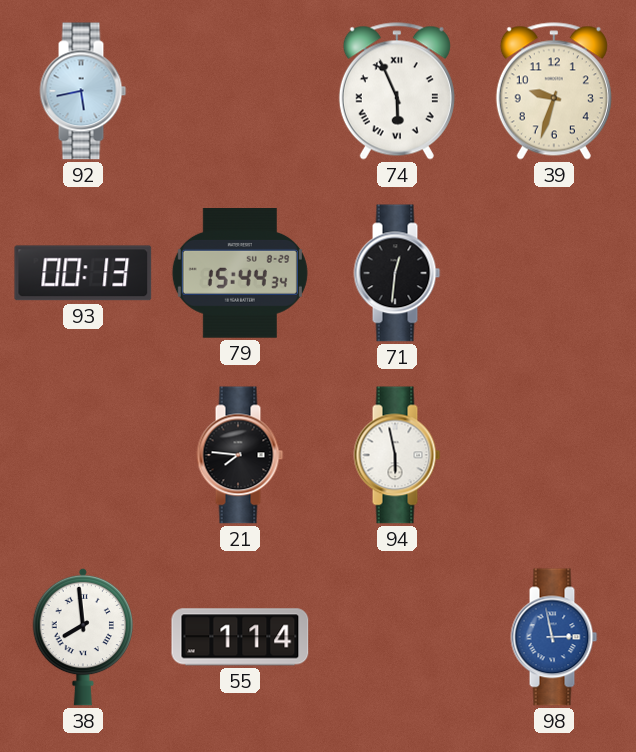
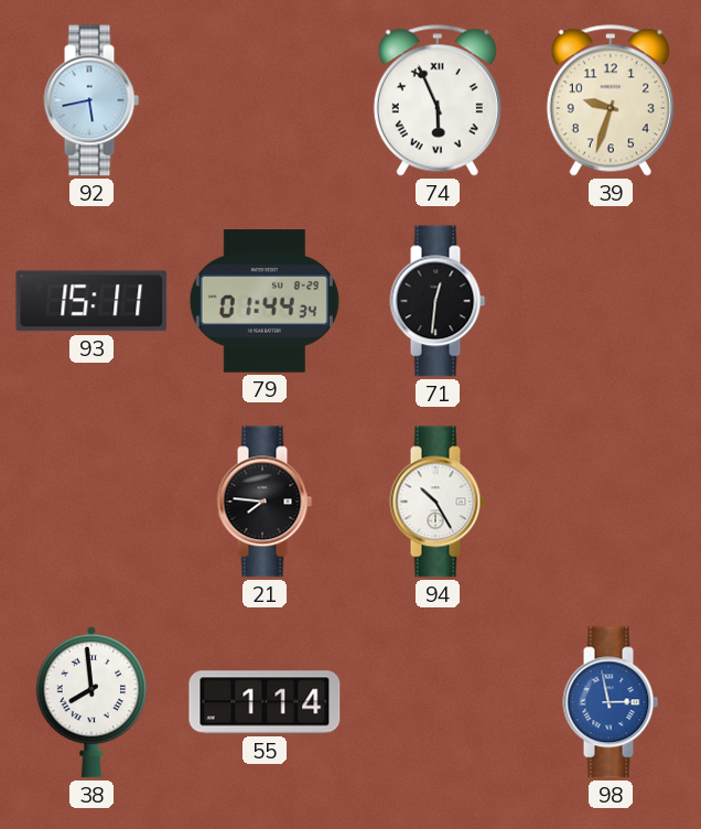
93: 00:13 -> 15:11 (91, 301)
79: 15:44 -> 01:44 (265, 302)
94: 5:58 -> 10:25 (438, 502)
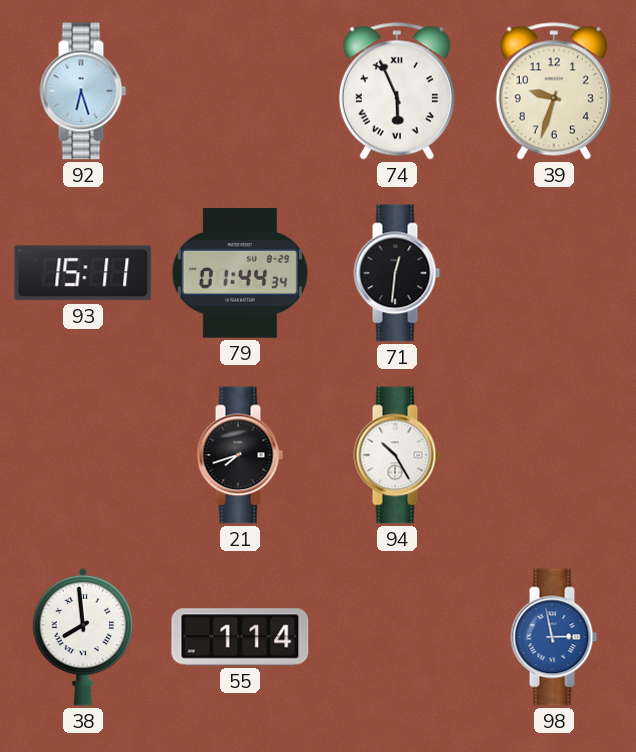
92: 5:43 -> 6:27 (83, 91)
21: 7:46 -> 7:42 (240, 455)
